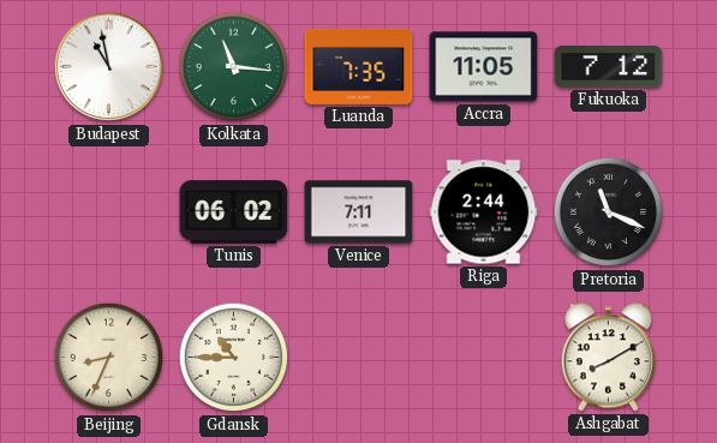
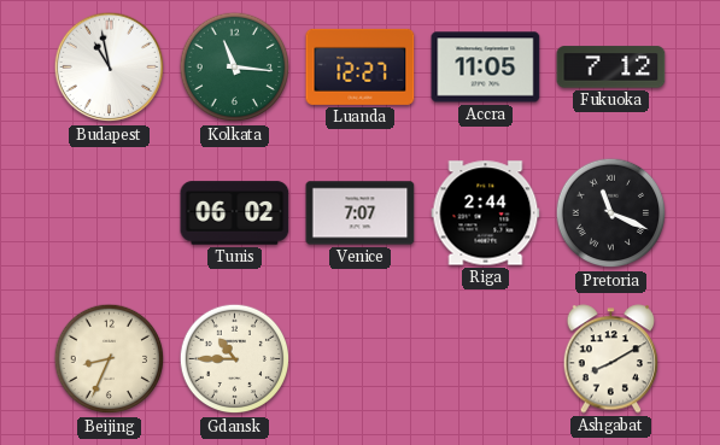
Luanda: 7:35 -> 12:27 (361, 66)
Venice: 7:11 -> 7:07 (361, 213)
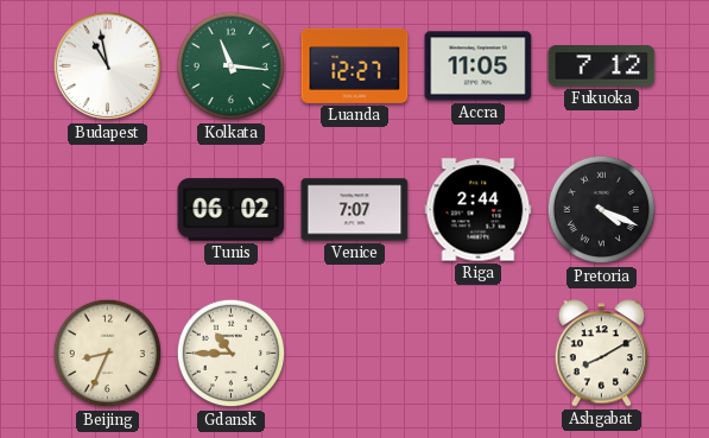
Pretoria: 11:19 -> 4:19 (602, 210)
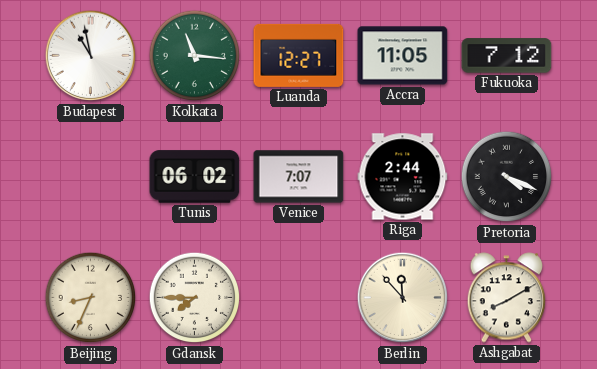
Gdansk: 10:45 -> 7:45 (195, 298)
Berlin: none -> 11:53 (403, 298)
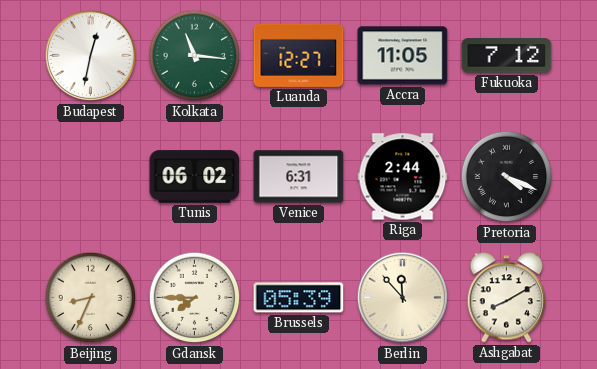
Budapest: 10:58 -> 12:32 (91, 56)
Venice: 7:07 -> 6:31 (299, 177)
Brussels: none -> 05:39 (299, 298)
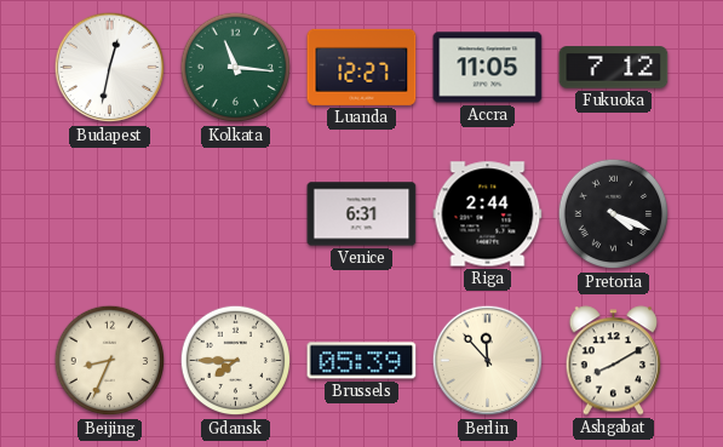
Tunis: 06:02 -> none (195, 177)
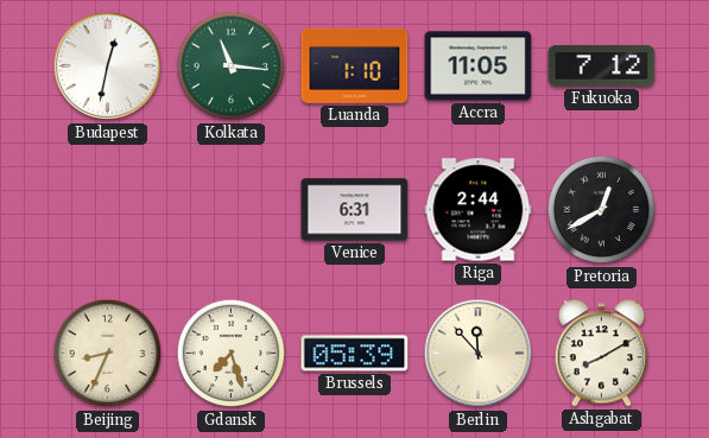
Luanda: 12:27 -> 1:10 (355, 65)
Pretoria: 4:19 -> 12:40 (602, 210)
Gdansk: 7:45 -> 7:27 (232, 354)
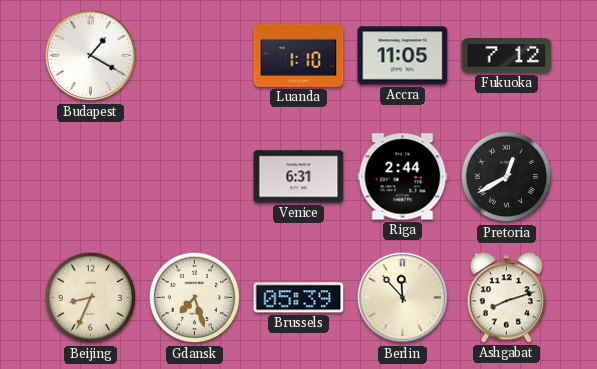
Budapest: 12:32 -> 1:20 (91, 56)
Kolkata: 11:16 -> none (232, 66)
Ashgabat: 8:10 -> 8:12 (507, 298)
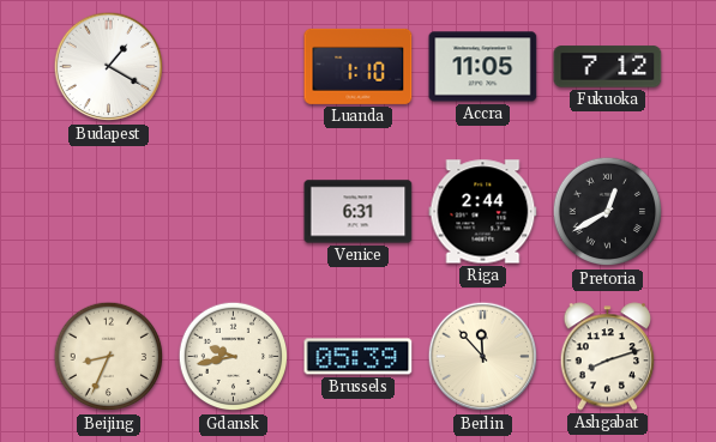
Gdansk: 7:27 -> 9:43 (234, 357)
